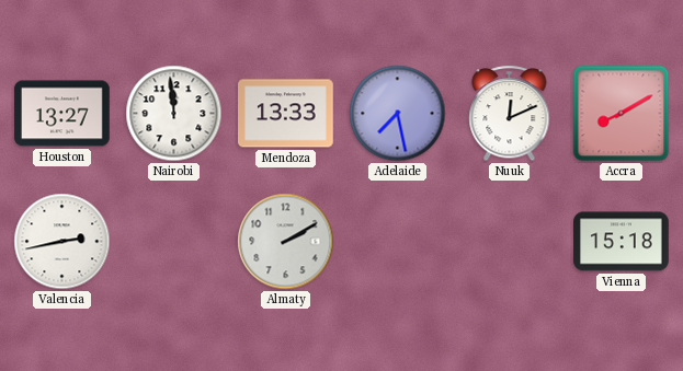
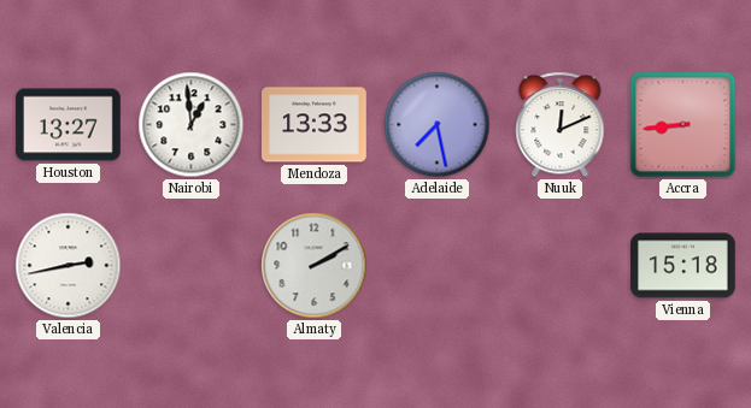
Nairobi: 11:59 -> 12:59 (192, 125)
Accra: 8:10 -> 8:44 (683, 125)
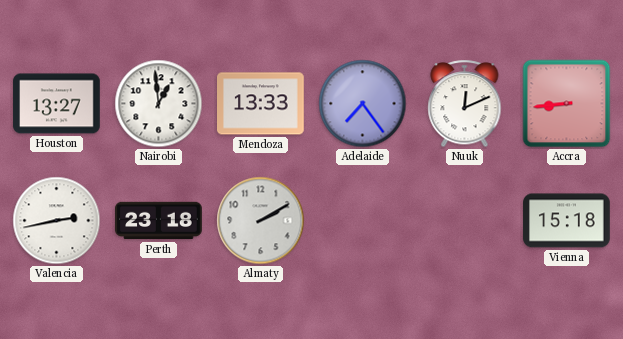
Adelaide: 7:28 -> 7:24 (363, 104)
Perth: none -> 23:18 (159, 221)
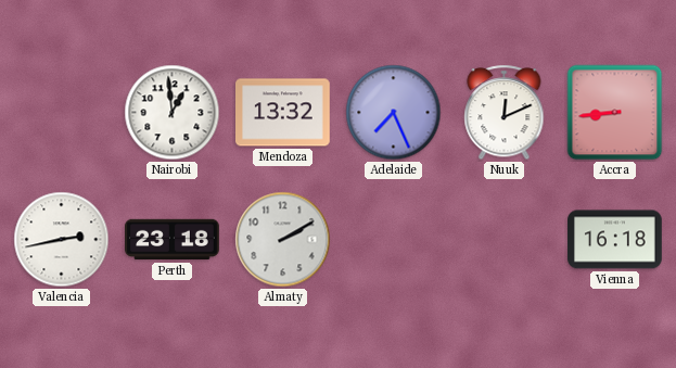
Houston: 13:27 -> none (57, 104)
Mendoza: 13:33 -> 13:32 (283, 113)
Adelaide: 7:24 -> 7:26 (394, 113)
Vienna: 15:18 -> 16:18 (615, 240)
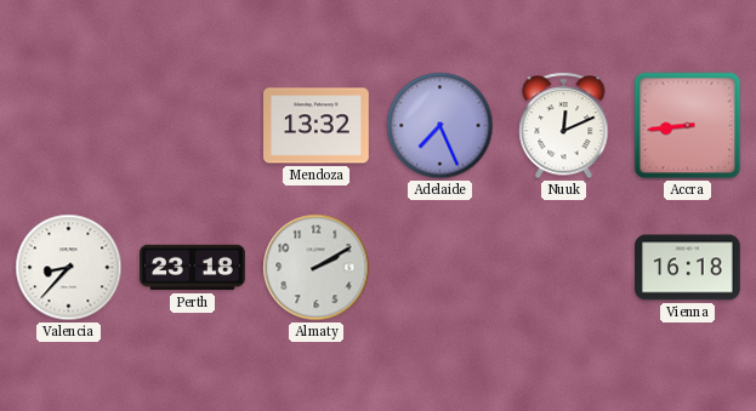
Nairobi: 12:59 -> none (173, 113)
Valencia: 2:43 -> 8:37 (69, 268)
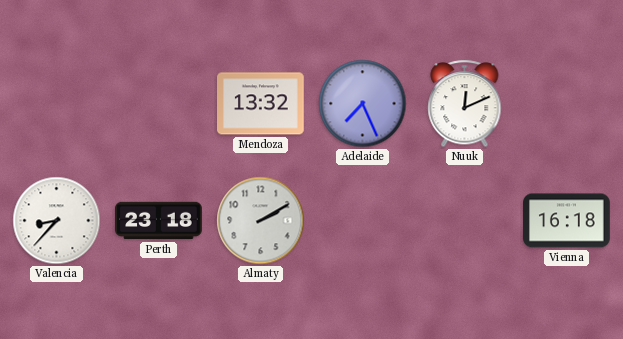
Accra: 8:44 -> none (688, 126)
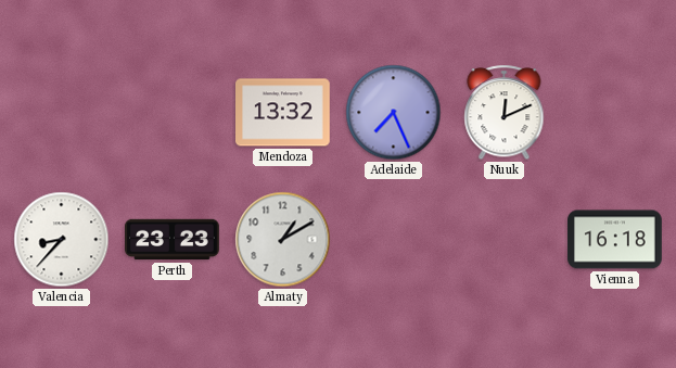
Perth: 23:18 -> 23:23 (173, 240)
Almaty: 2:10 -> 1:10 (283, 240)
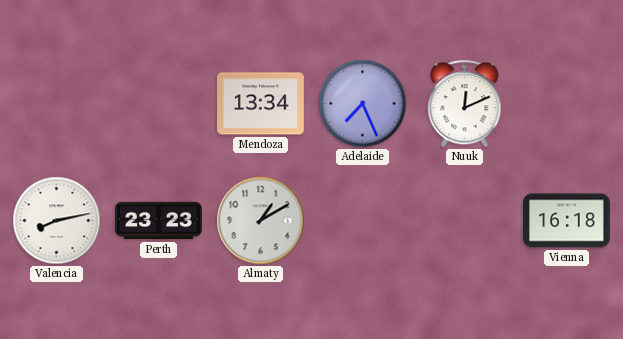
Mendoza: 13:32 -> 13:34 (261, 104)
Valencia: 8:37 -> 8:13 (57, 221)
